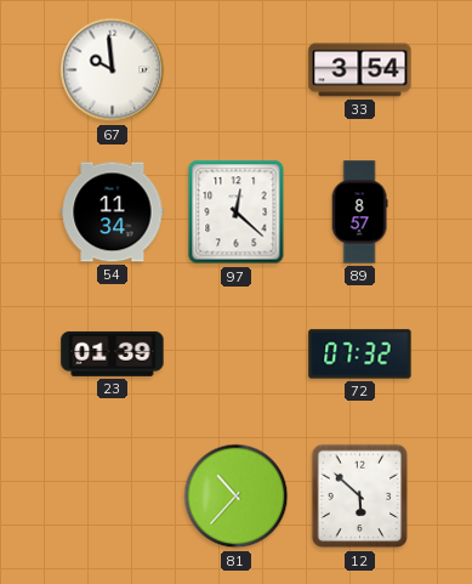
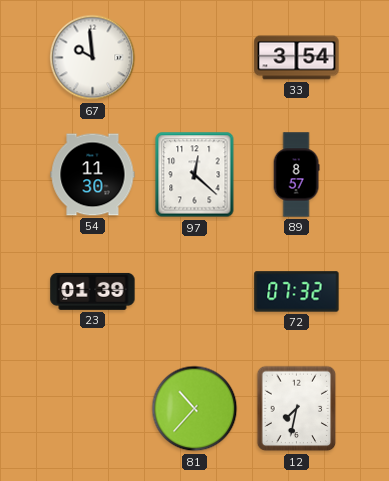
54: 11:34 -> 11:30 (93, 175)
12: 5:52 -> 7:32 (297, 409)
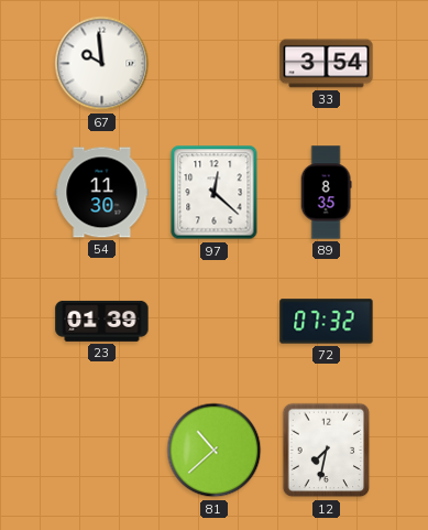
89: 8:57 -> 8:35 (326, 193)
81: 10:37 -> 10:38 (215, 451)
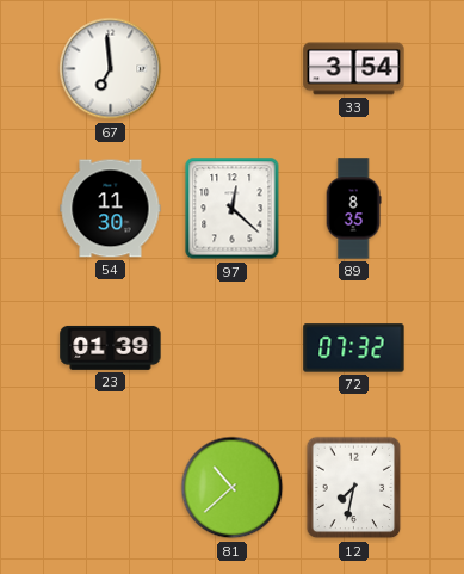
67: 9:59 -> 6:59 (111, 69)
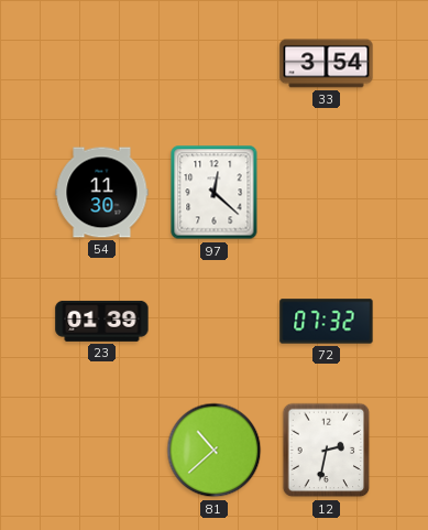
67: 6:59 -> none (111, 69)
89: 8:35 -> none (353, 209)
12: 7:32 -> 2:32 (327, 451)
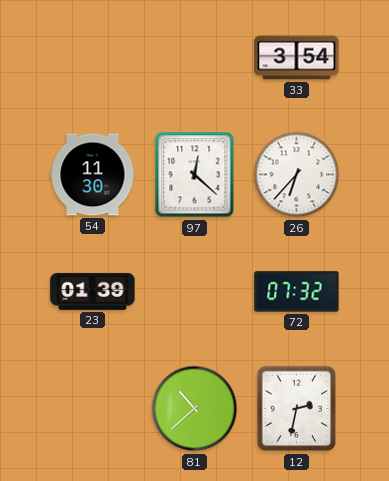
26: none -> 6:37 (297, 175)
